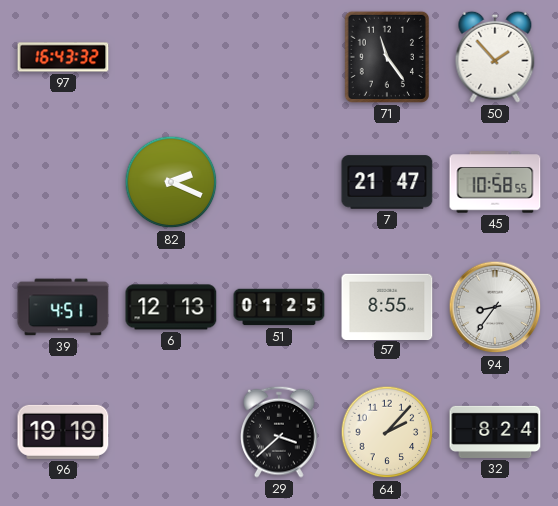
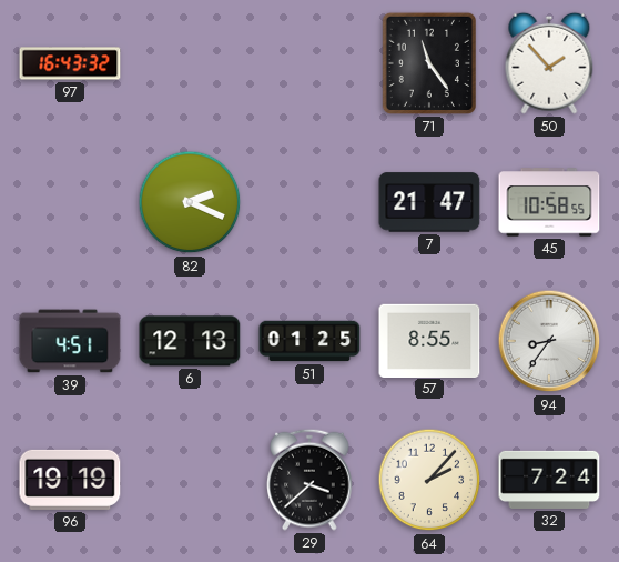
32: 8:24 -> 7:24 (549, 480)
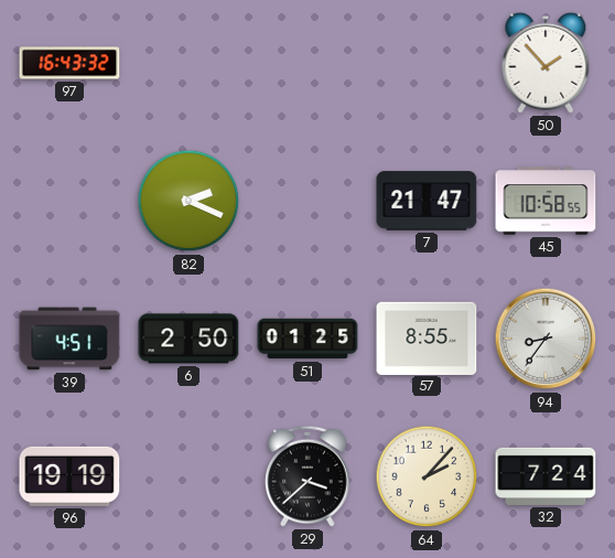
71: 11:24 -> none (429, 63)
6: 12:13 -> 2:50 (188, 339)
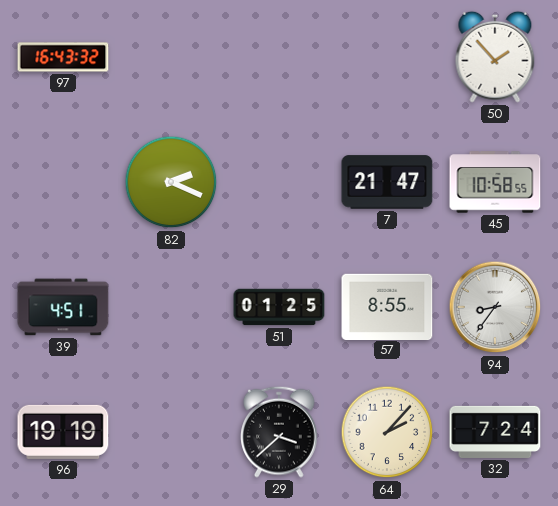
6: 2:50 -> none (188, 339)
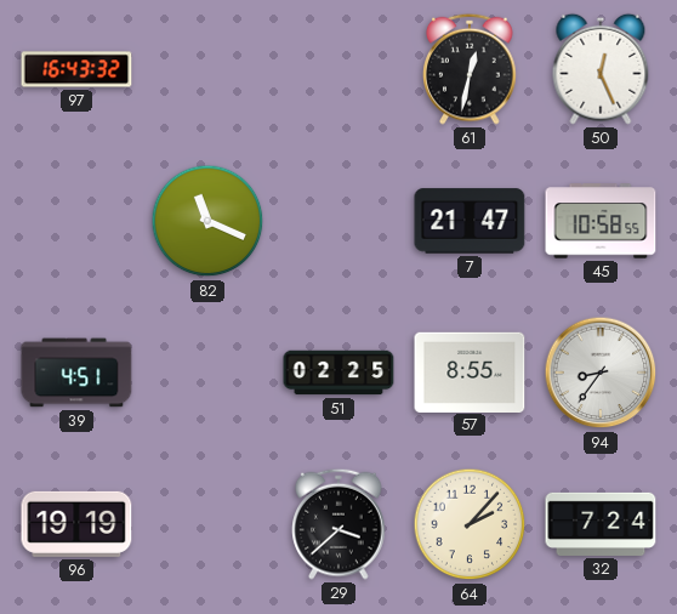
61: none -> 12:32 (470, 69)
50: 1:53 -> 12:26 (601, 69)
82: 2:19 -> 11:19 (207, 221)
51: 01:25 -> 02:25 (338, 373)
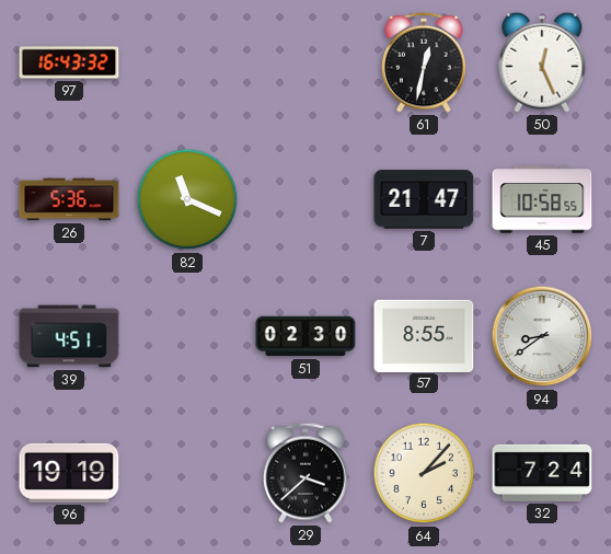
26: none -> 5:36 (69, 199)
51: 02:25 -> 02:30 (305, 336)
94: 8:36 -> 8:39 (542, 336)
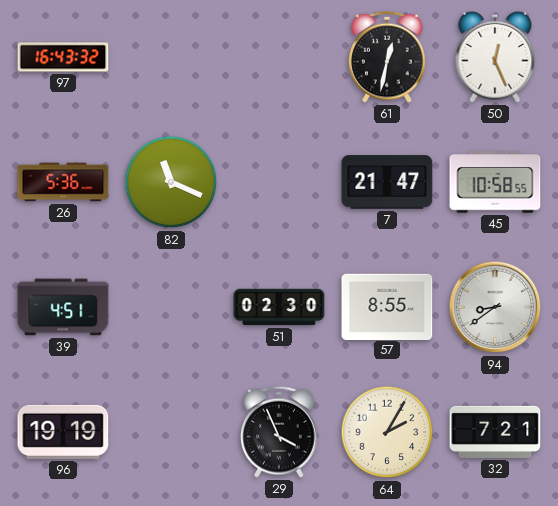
29: 3:38 -> 3:56 (279, 432)
64: 2:07 -> 2:05 (387, 432)
32: 7:24 -> 7:21 (495, 432)
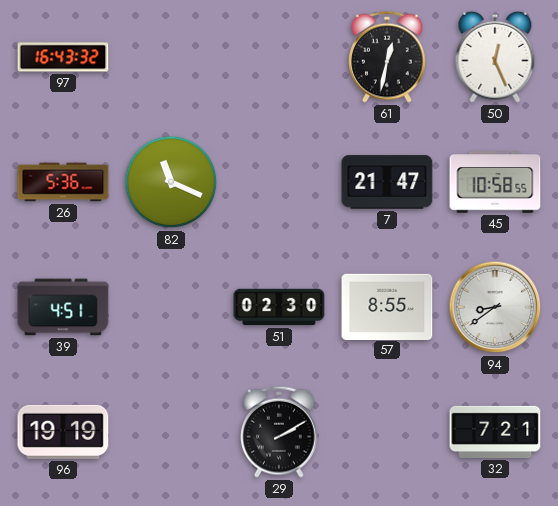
29: 3:56 -> 2:10 (279, 432)
64: 2:05 -> none (387, 432)
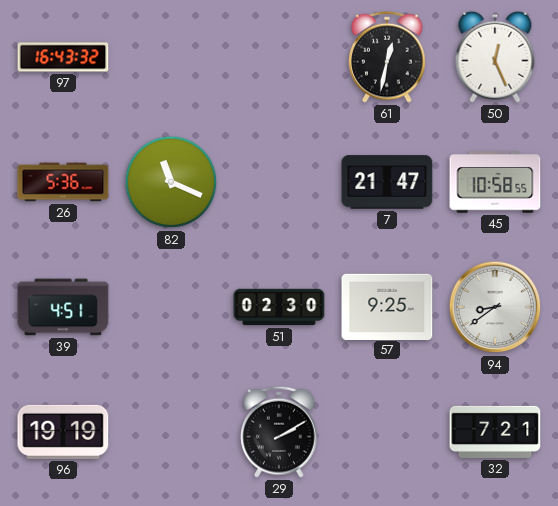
57: 8:55 -> 9:25 (387, 306)
